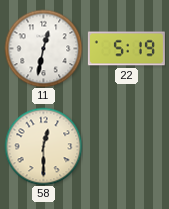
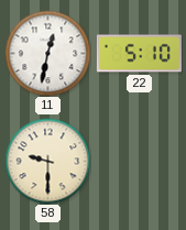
22: 5:19 -> 5:10 (139, 54)
58: 12:30 -> 9:30 (47, 161)
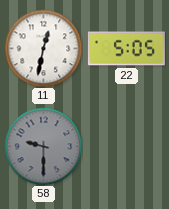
22: 5:10 -> 5:05 (126, 49)
58 dial: cream -> grey (43, 146)
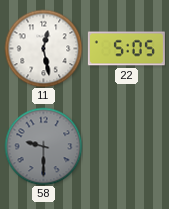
11: 12:32 -> 12:28 (43, 48)
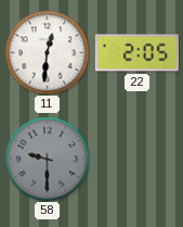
11: 12:28 -> 12:31 (47, 52)
22: 5:05 -> 2:05 (136, 53)
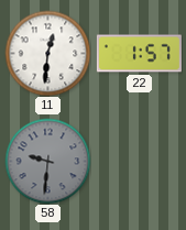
22: 2:05 -> 1:57 (139, 54)
58: 9:30 -> 9:31 (47, 161)
